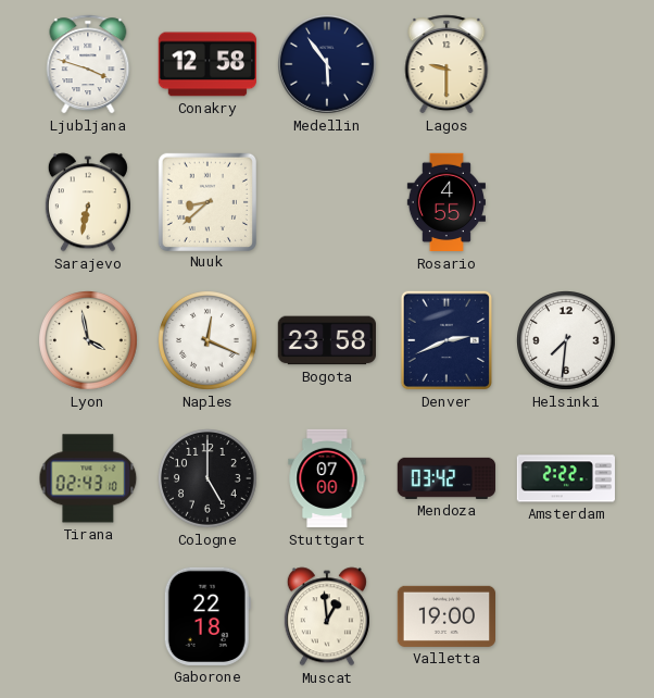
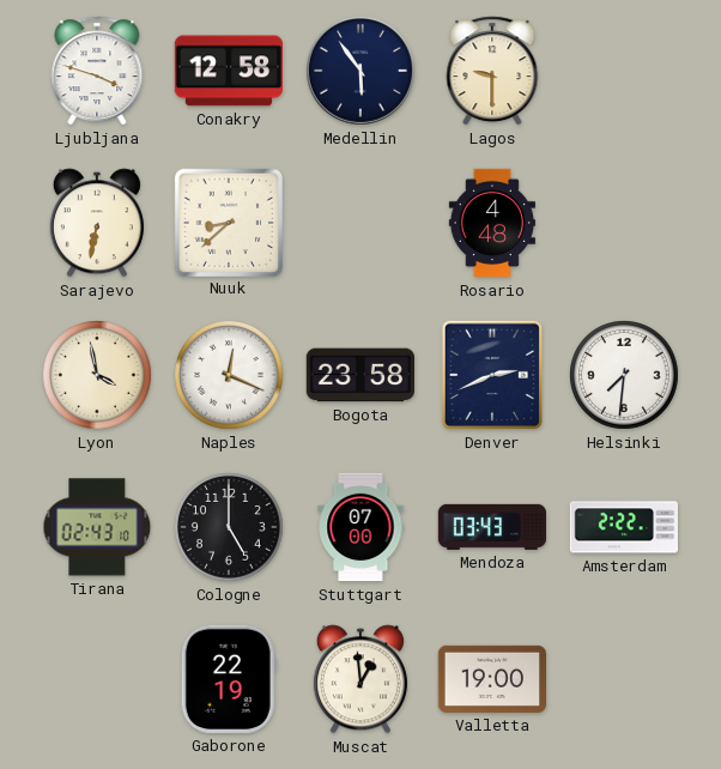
Rosario: 4:55 -> 4:48 (492, 223)
Mendoza: 03:42 -> 03:43 (491, 527)
Gaborone: 22:18 -> 22:19 (229, 679)
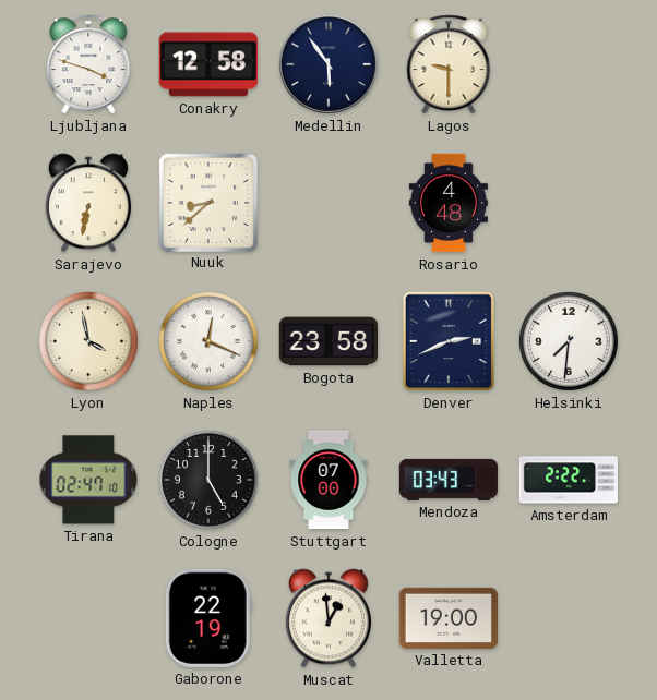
Tirana: 02:43 -> 02:47 (88, 480)
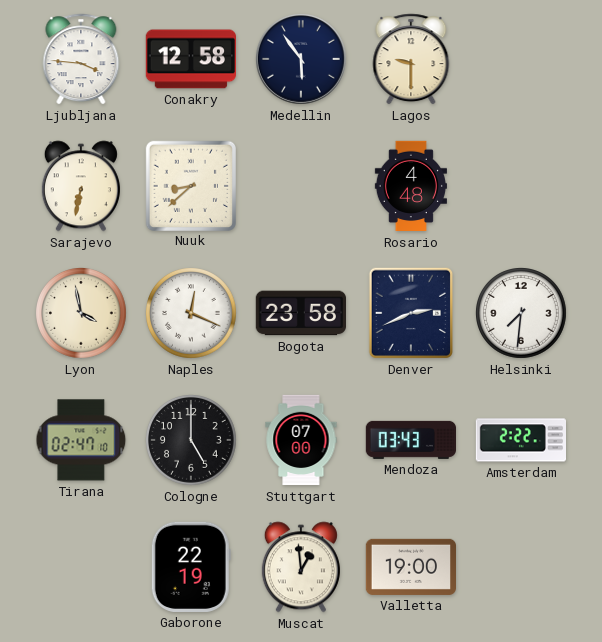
Ljubljana: 3:48 -> 3:46 (81, 59)
